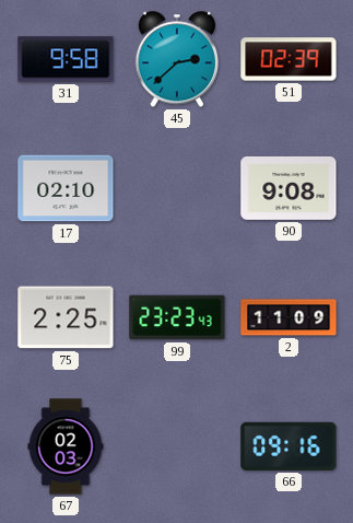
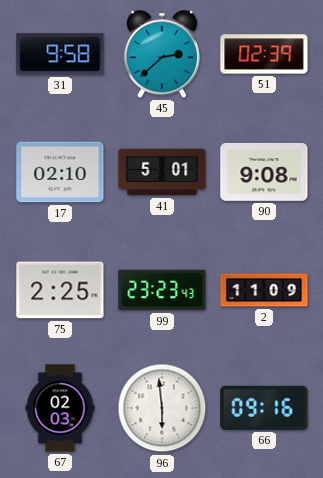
41: none -> 5:01 (162, 172)
96: none -> 5:59 (162, 408)
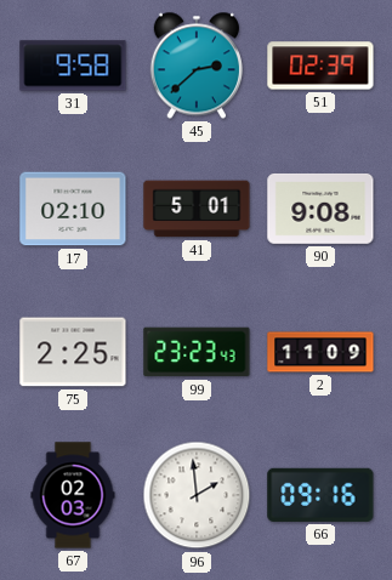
96: 5:59 -> 1:59 (197, 495)
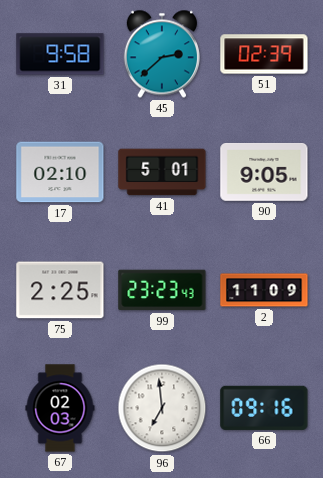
90: 9:08 -> 9:05 (264, 172)
96: 1:59 -> 6:59 (162, 408)
